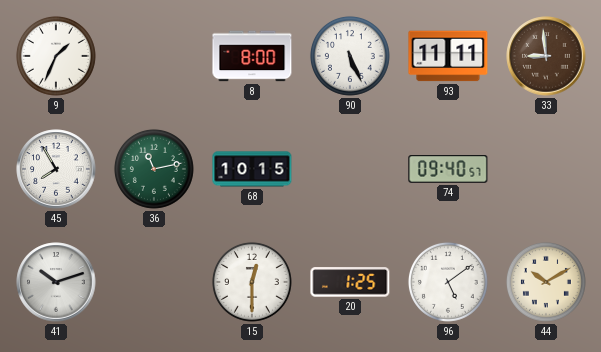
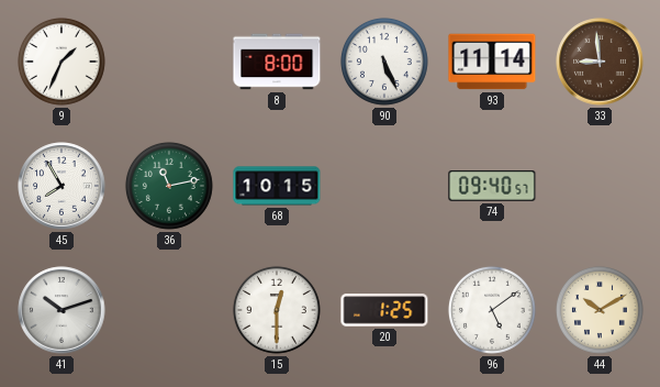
93: 11:11 -> 11:14 (492, 62)
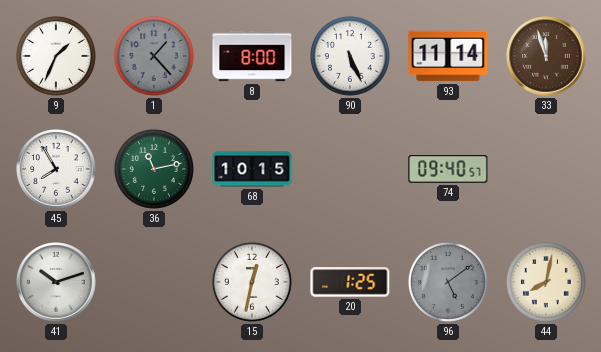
1: none -> 1:23 (154, 56)
33: 8:59 -> 11:57 (546, 56)
15: 12:30 -> 12:32 (252, 282)
96 dial: white -> grey (448, 282)
44: 10:10 -> 8:02 (546, 282)
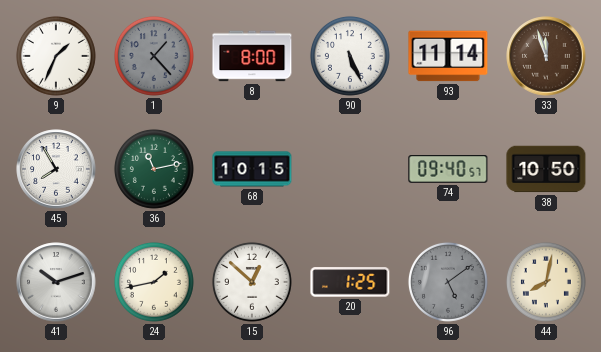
38: none -> 10:50 (546, 169)
24: none -> 1:43 (154, 282)
15: 12:32 -> 12:52 (252, 282)
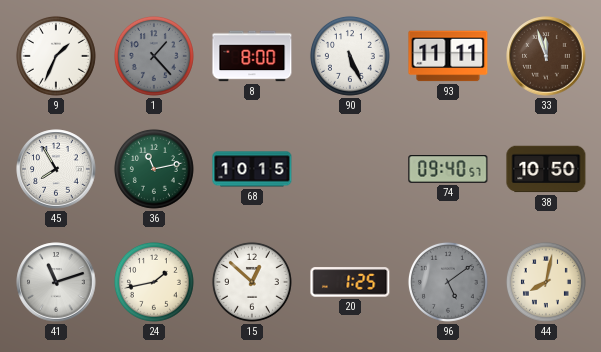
93: 11:14 -> 11:11 (448, 56)
41: 10:12 -> 11:12 (56, 282)
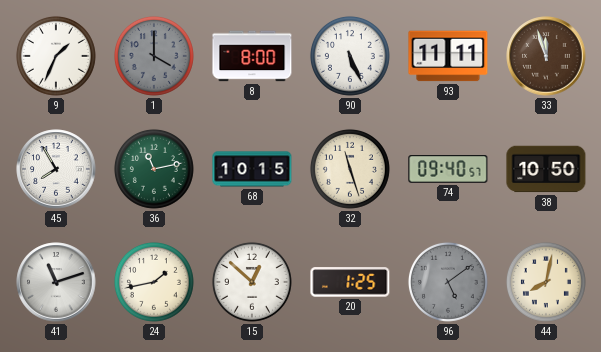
1: 1:23 -> 4:00 (154, 56)
32: none -> 11:27 (350, 169)
